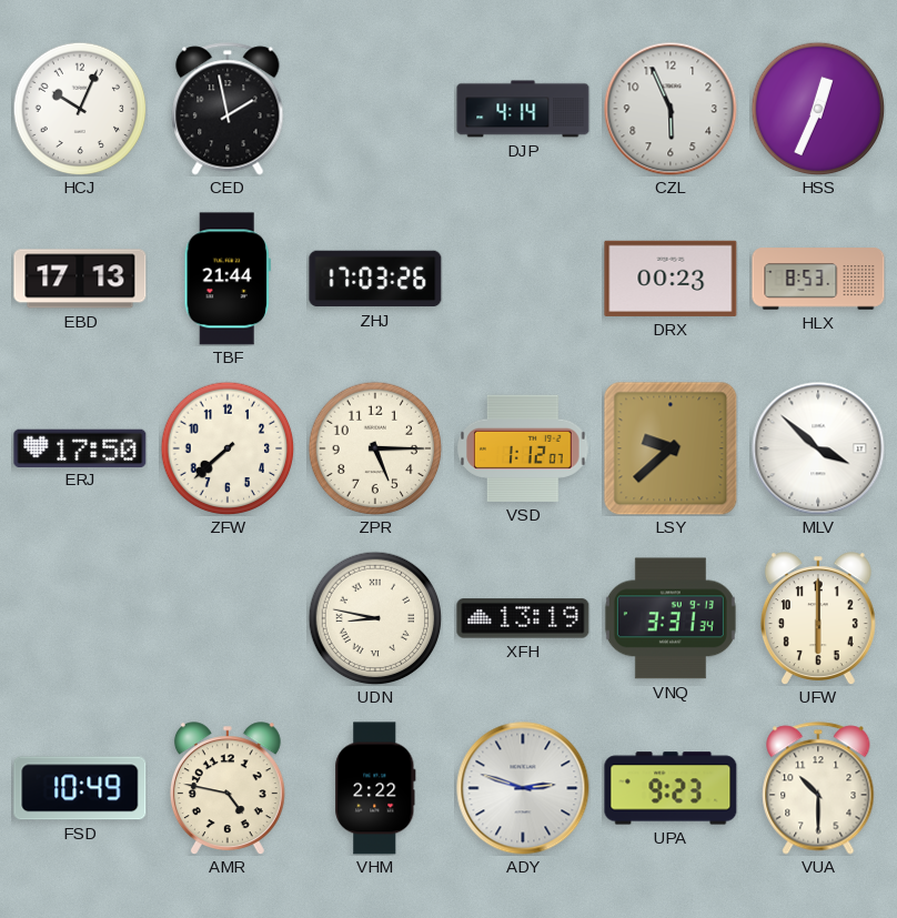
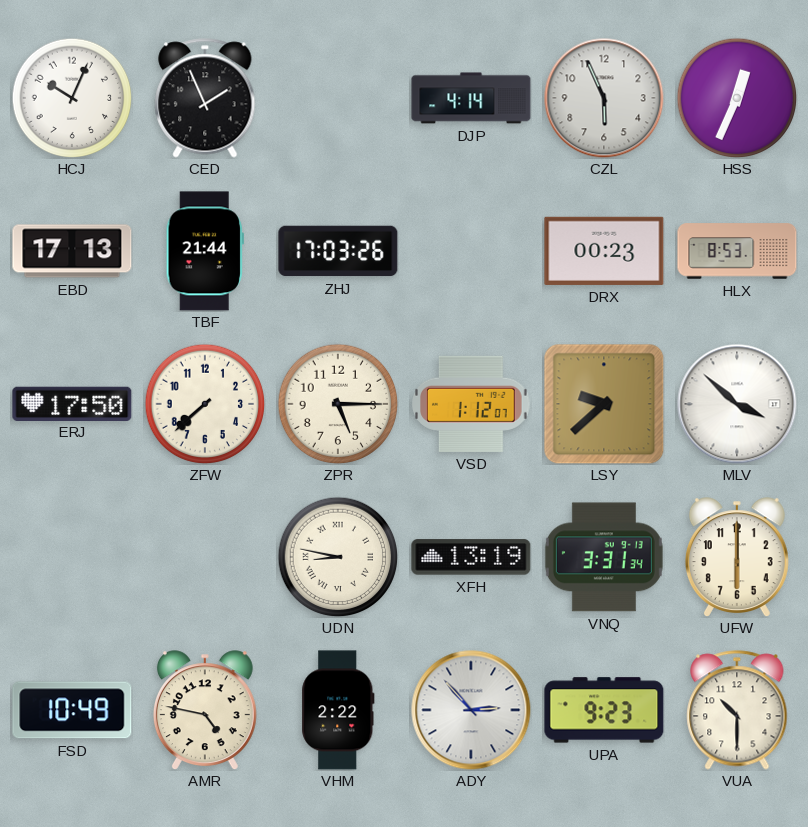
CED: 1:58 -> 1:56 (205, 98)
ADY: 2:48 -> 2:53 (471, 710)
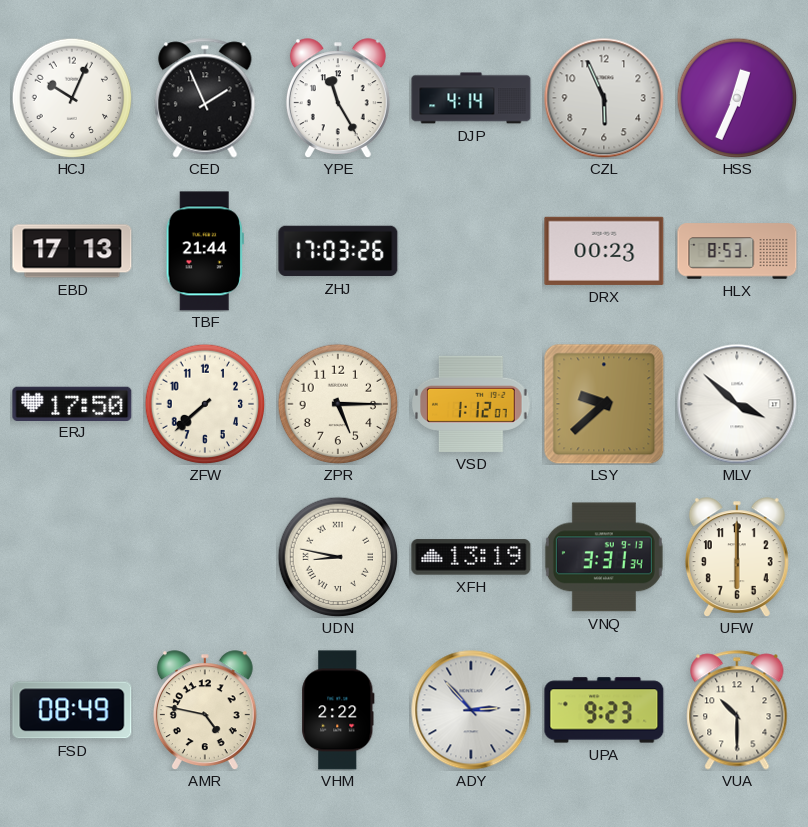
YPE: none -> 11:25 (338, 98)
FSD: 10:49 -> 08:49 (72, 710)
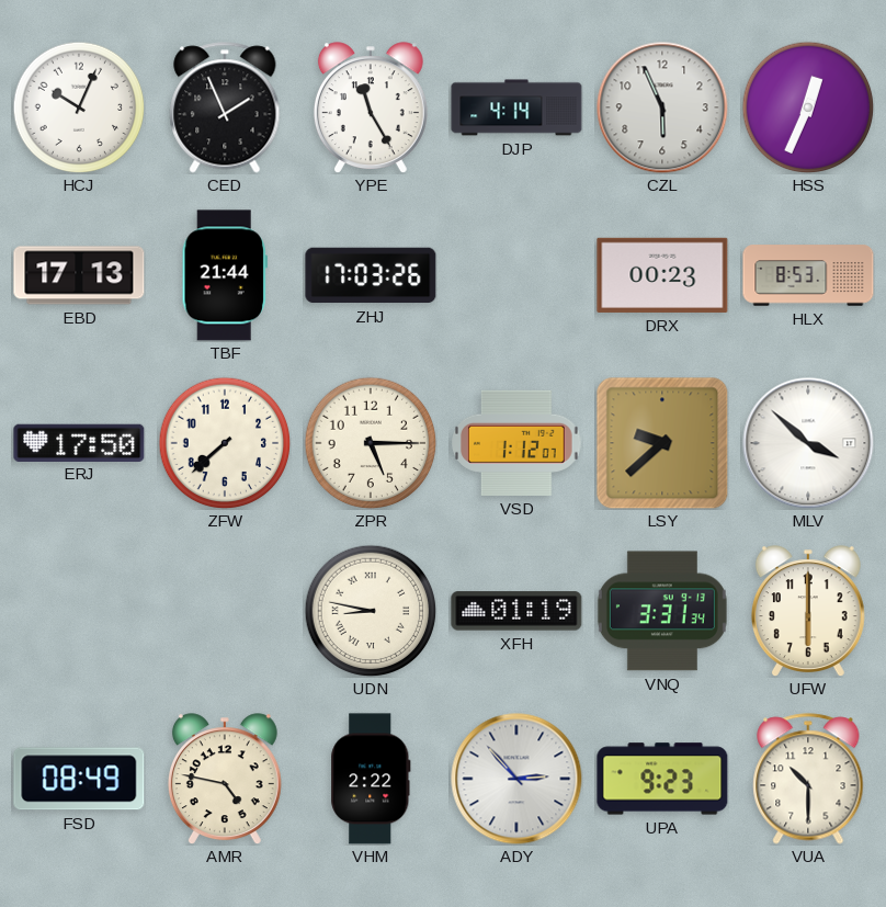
XFH: 13:19 -> 01:19 (516, 611)
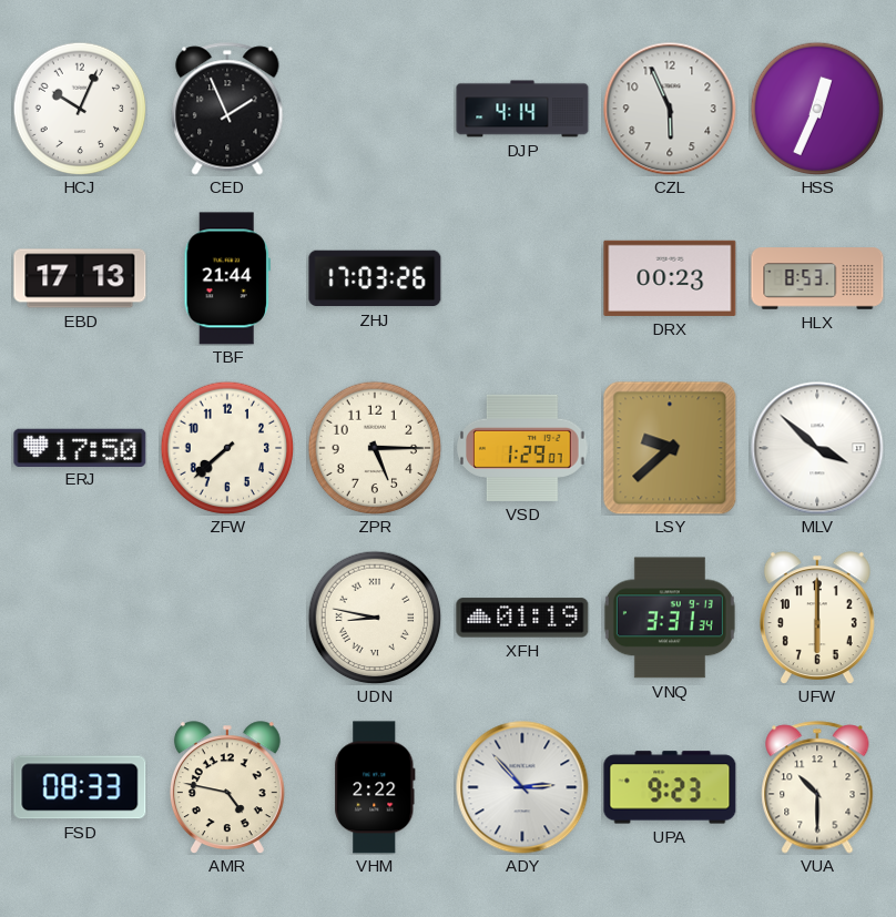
YPE: 11:25 -> none (371, 107)
VSD: 1:12 -> 1:29 (522, 448)
FSD: 08:49 -> 08:33 (80, 787)
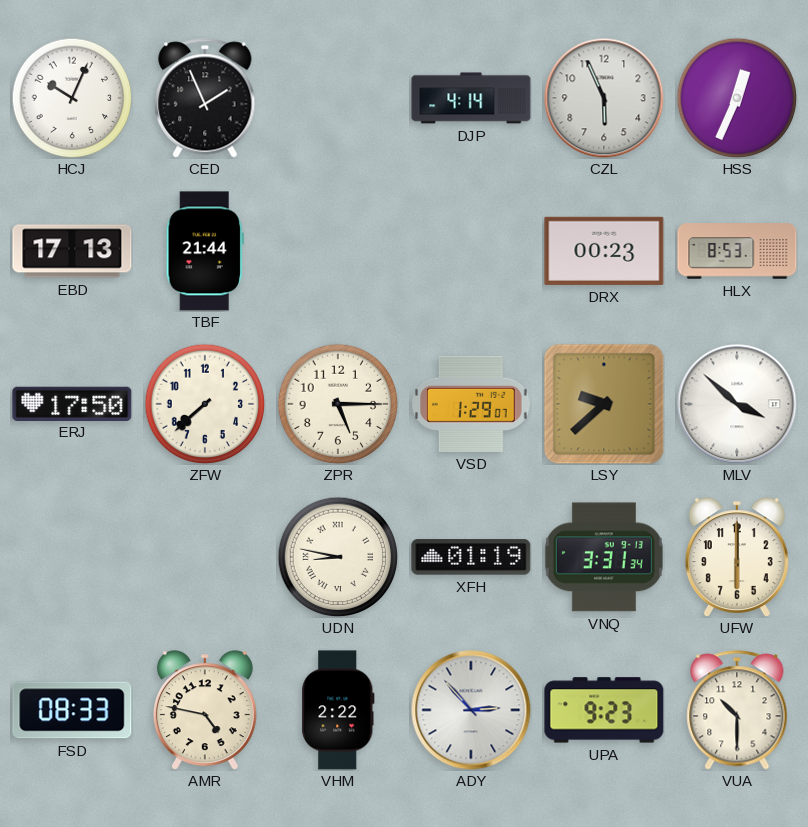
ZHJ: 17:03 -> none (375, 278)
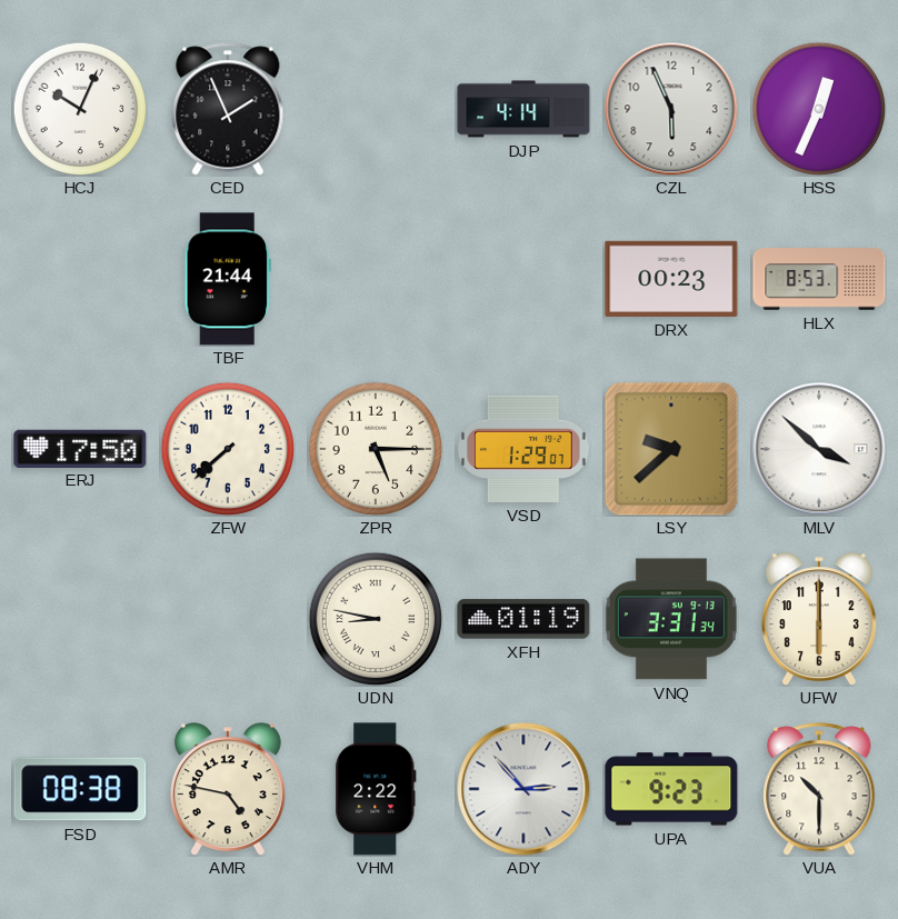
EBD: 17:13 -> none (72, 251)
FSD: 08:33 -> 08:38 (80, 789)
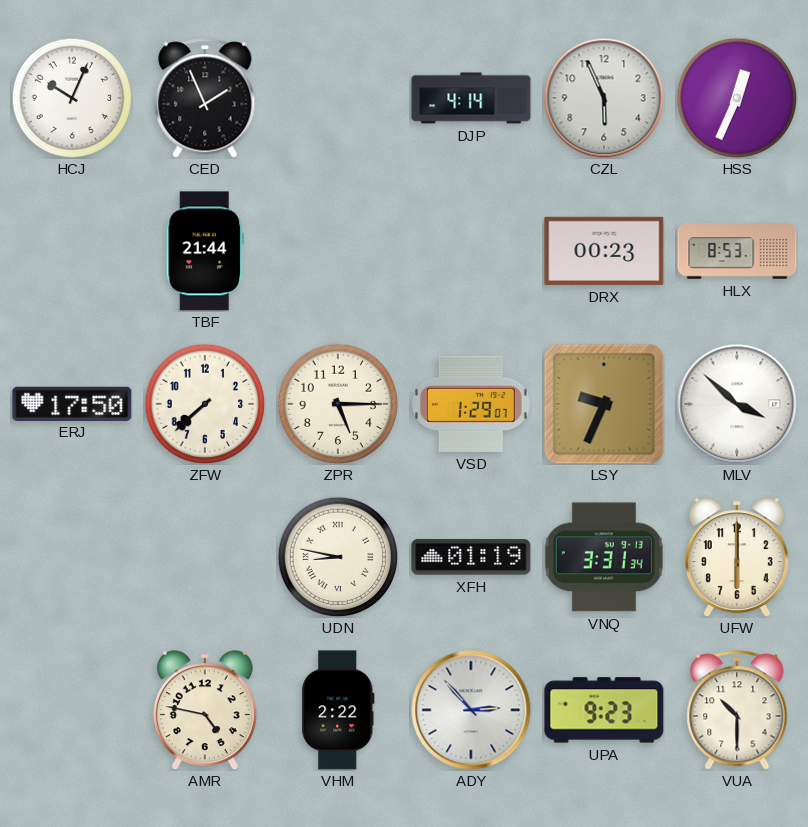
LSY: 9:38 -> 9:34 (604, 404)
FSD: 08:38 -> none (80, 789)
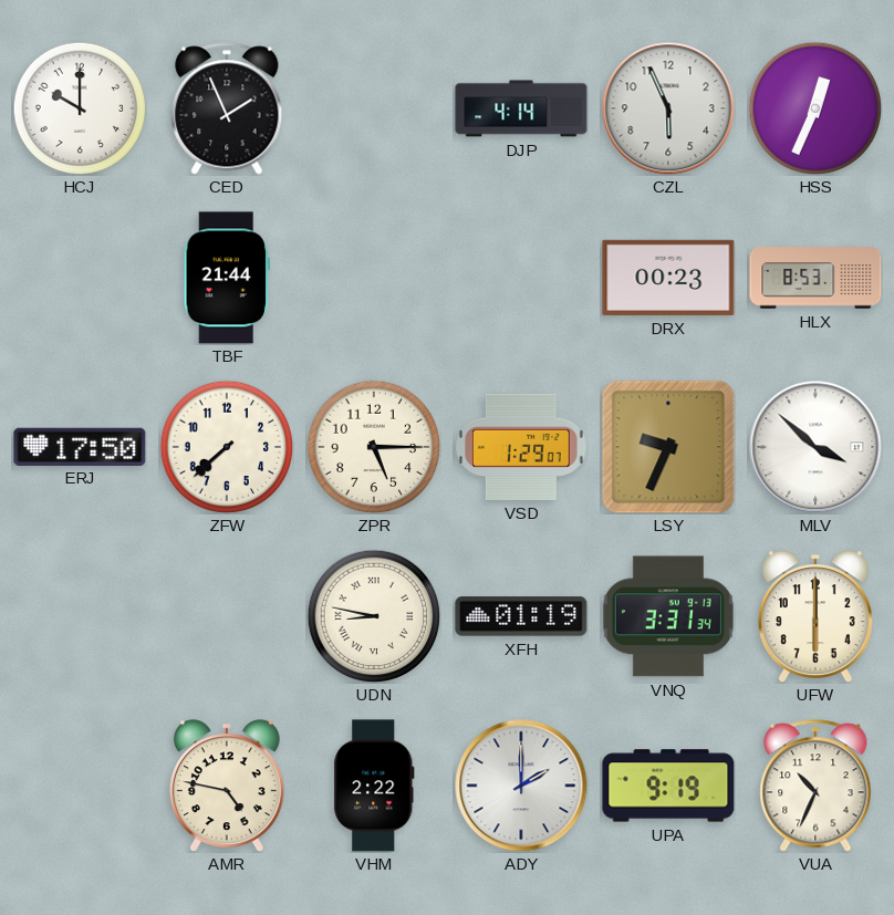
HCJ: 10:04 -> 10:00 (80, 108)
ADY: 2:53 -> 2:00 (521, 786)
UPA: 9:23 -> 9:19 (668, 786)
VUA: 10:30 -> 10:34 (815, 786)
